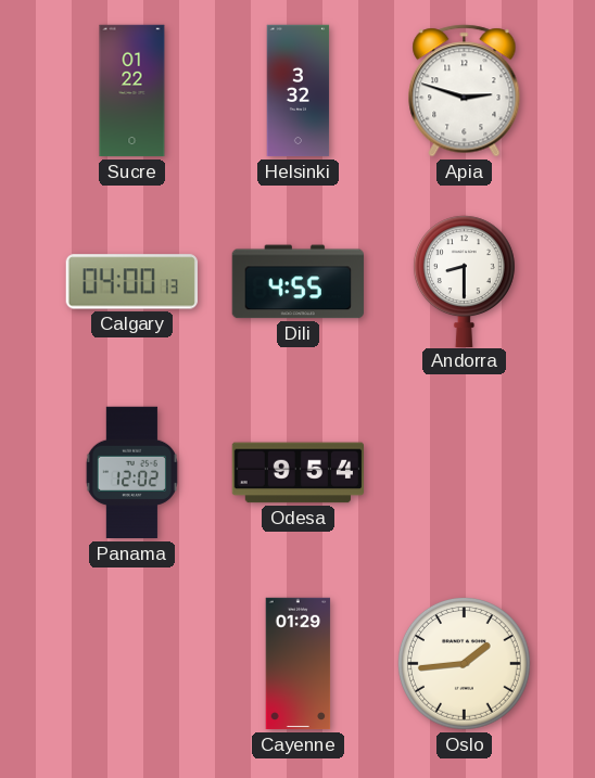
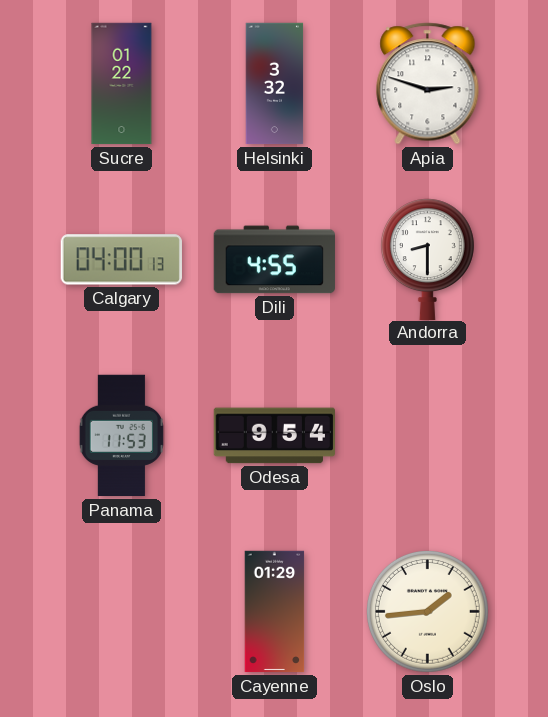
Panama: 12:02 -> 11:53 (121, 436)
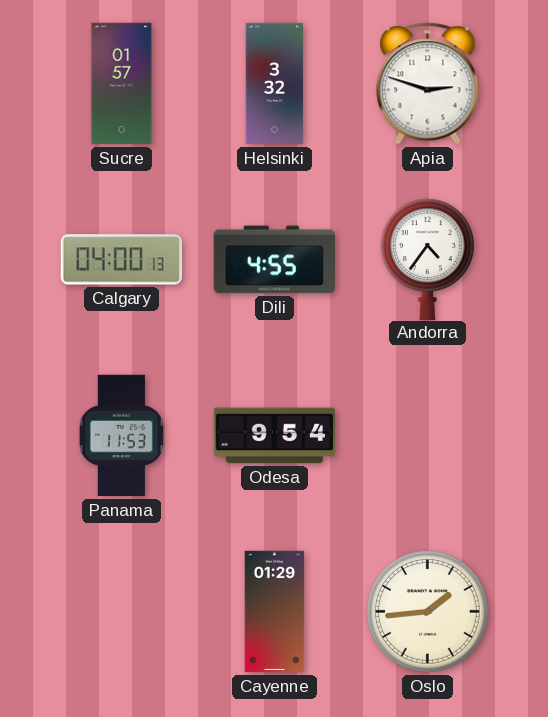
Sucre: 01:22 -> 01:57 (122, 84)
Andorra: 8:30 -> 4:36 (427, 259)
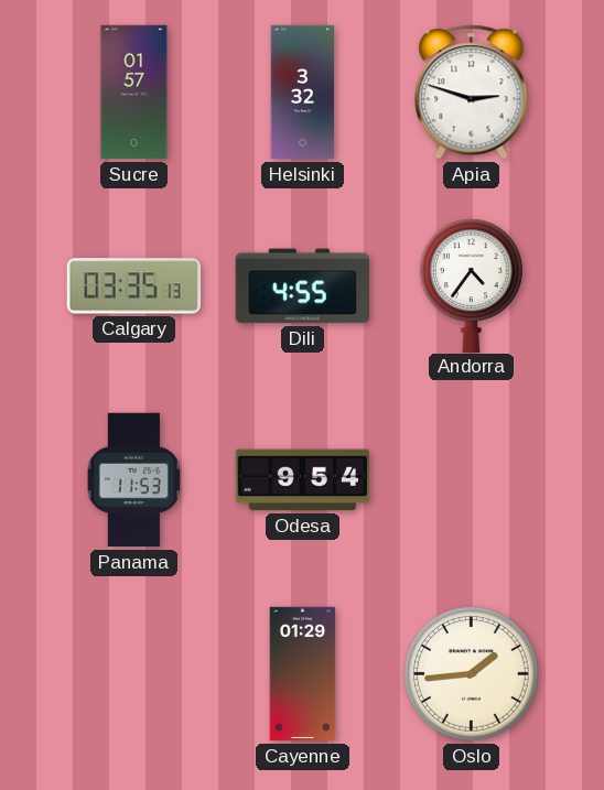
Calgary: 04:00 -> 03:35 (133, 286)
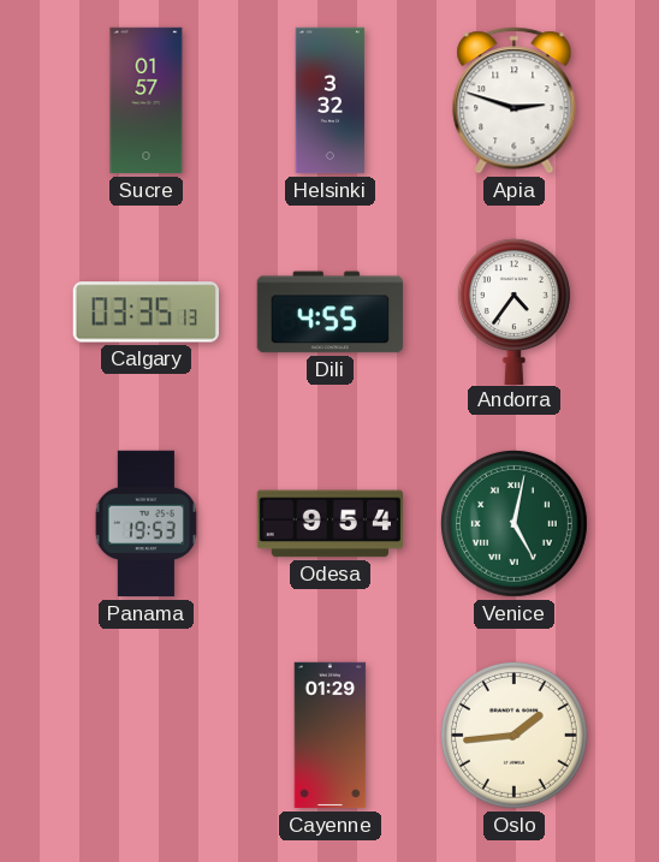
Panama: 11:53 -> 19:53 (146, 524)
Venice: none -> 5:02 (513, 523)
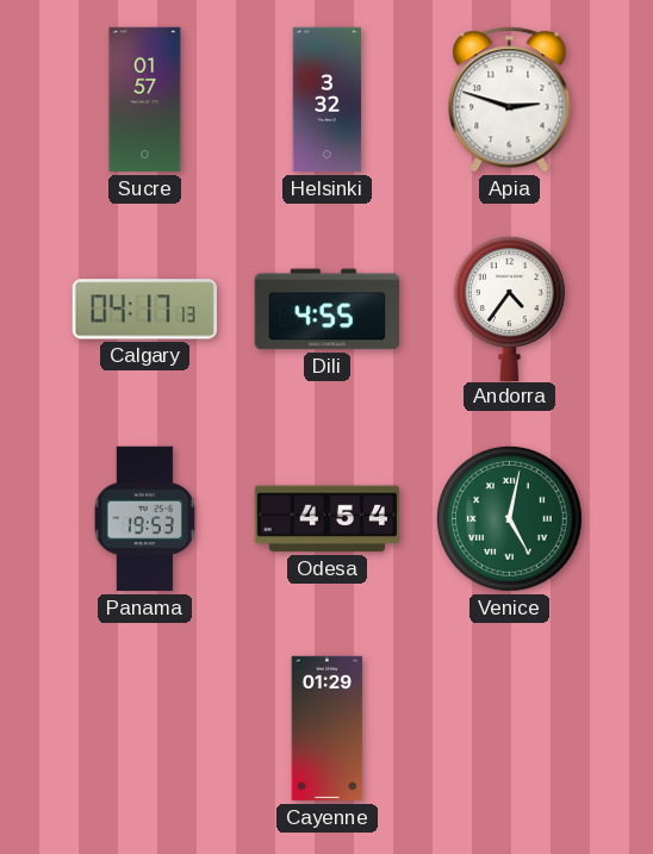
Calgary: 03:35 -> 04:17 (144, 310)
Odesa: 9:54 -> 4:54 (326, 519)
Oslo: 1:44 -> none (513, 735)
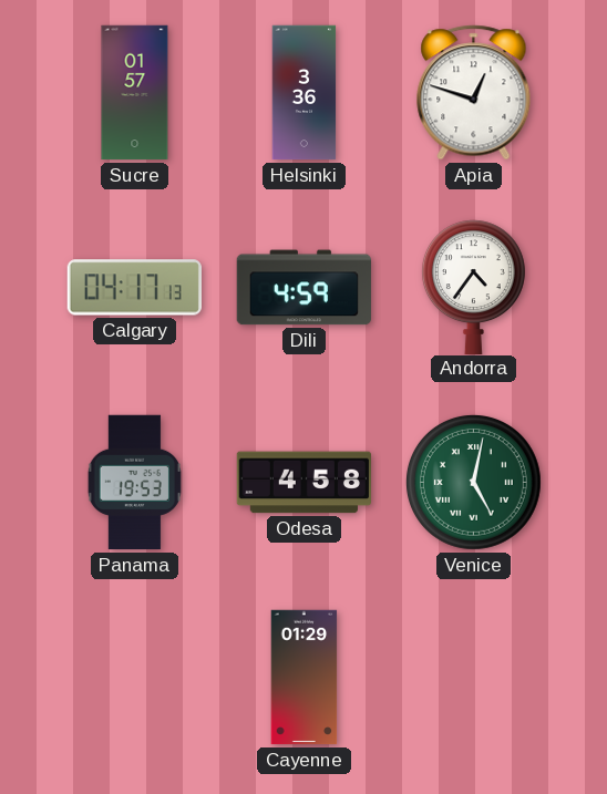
Helsinki: 3:32 -> 3:36 (305, 93)
Apia: 2:48 -> 12:48 (474, 93)
Dili: 4:55 -> 4:59 (303, 288)
Odesa: 4:54 -> 4:58 (303, 483)
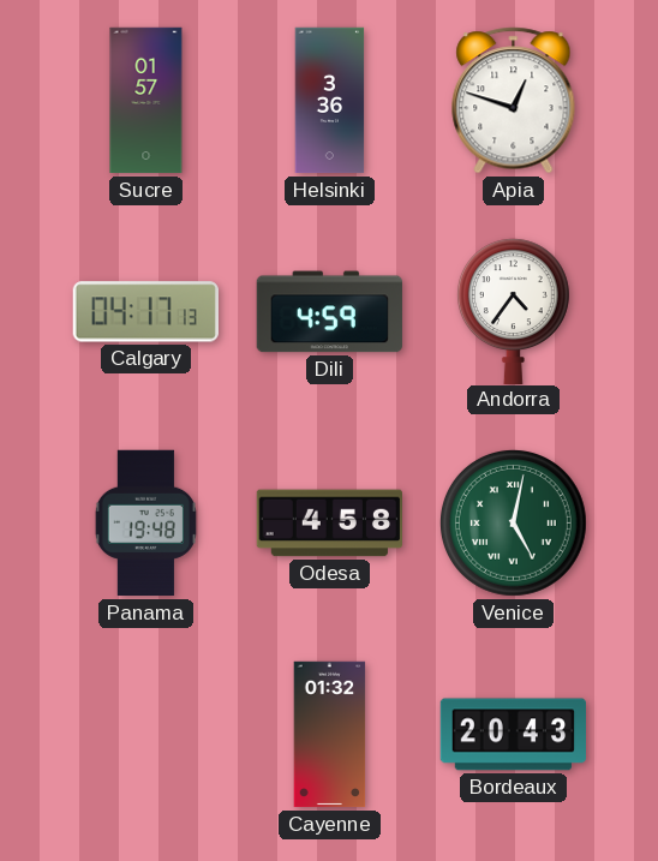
Panama: 19:53 -> 19:48 (145, 524)
Cayenne: 01:29 -> 01:32 (330, 735)
Bordeaux: none -> 20:43 (513, 735)
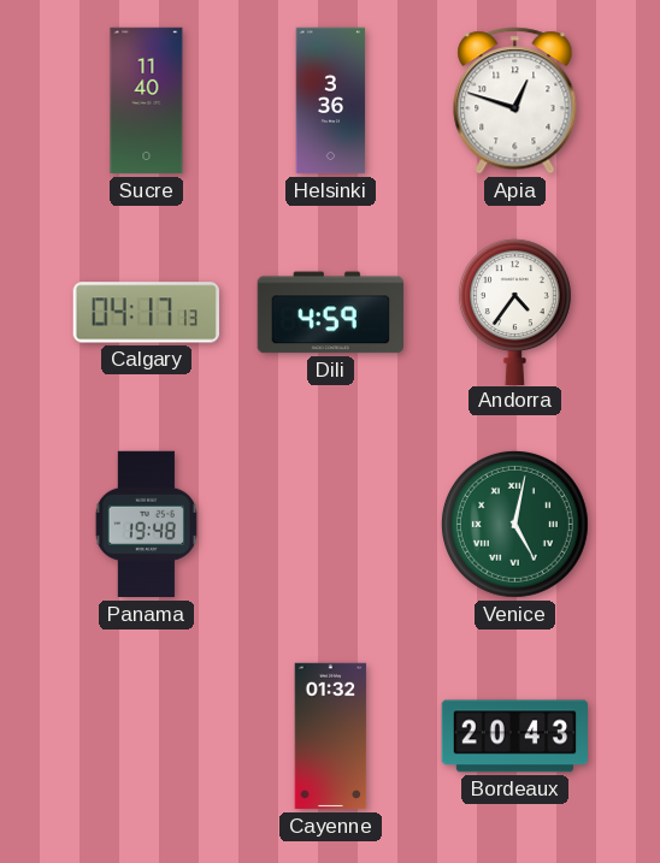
Sucre: 01:57 -> 11:40 (147, 101)
Odesa: 4:58 -> none (329, 524)
